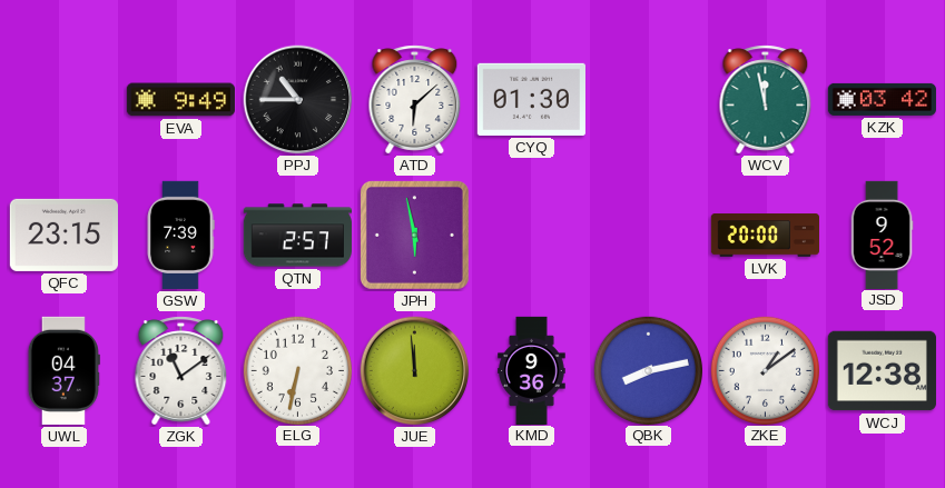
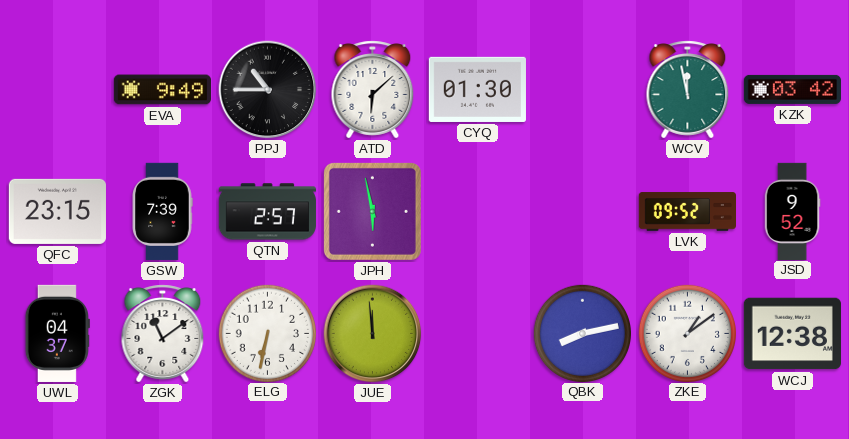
LVK: 20:00 -> 09:52 (687, 212)
KMD: 9:36 -> none (532, 370)
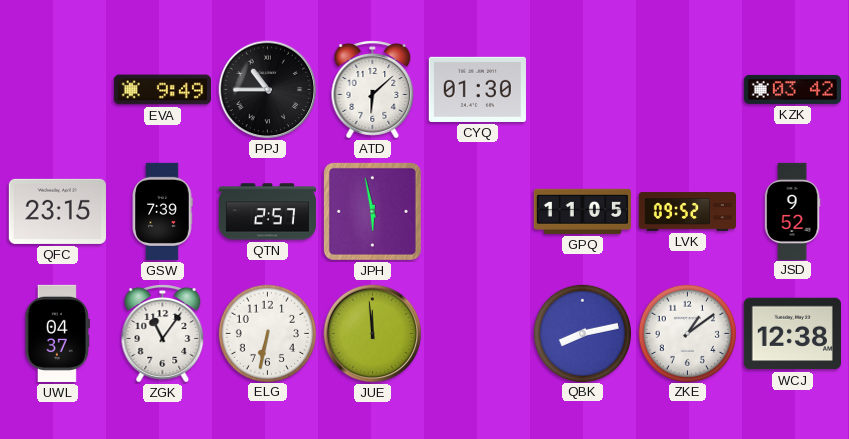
WCV: 11:58 -> none (688, 90)
GPQ: none -> 11:05 (582, 211)
ZGK: 11:09 -> 11:06 (163, 334)
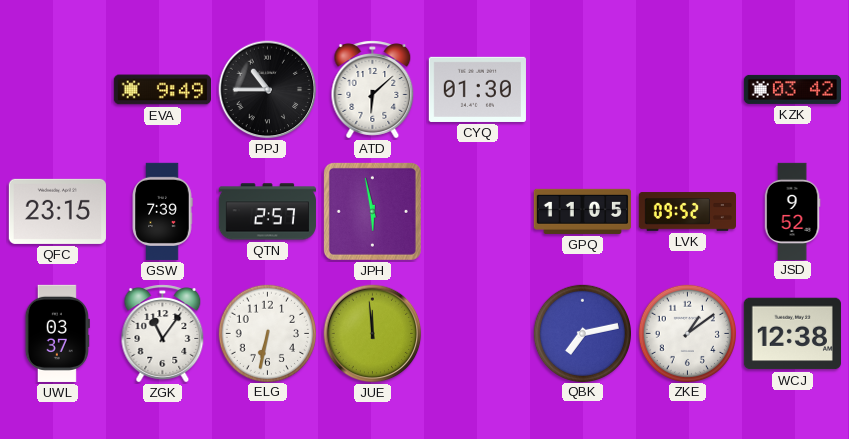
UWL: 04:37 -> 03:37 (57, 333)
QBK: 8:13 -> 7:13 (582, 333)
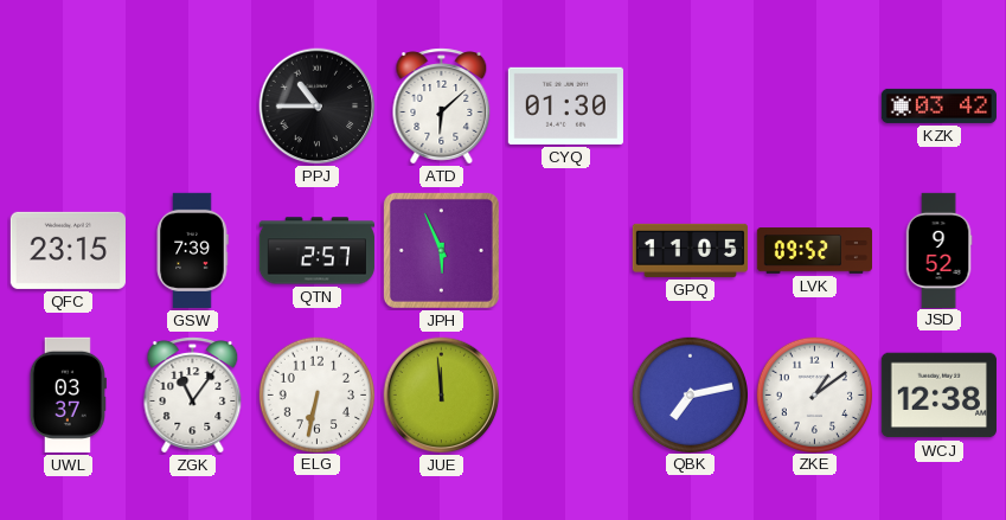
EVA: 9:49 -> none (162, 90)
JPH: 5:58 -> 5:56 (441, 250)
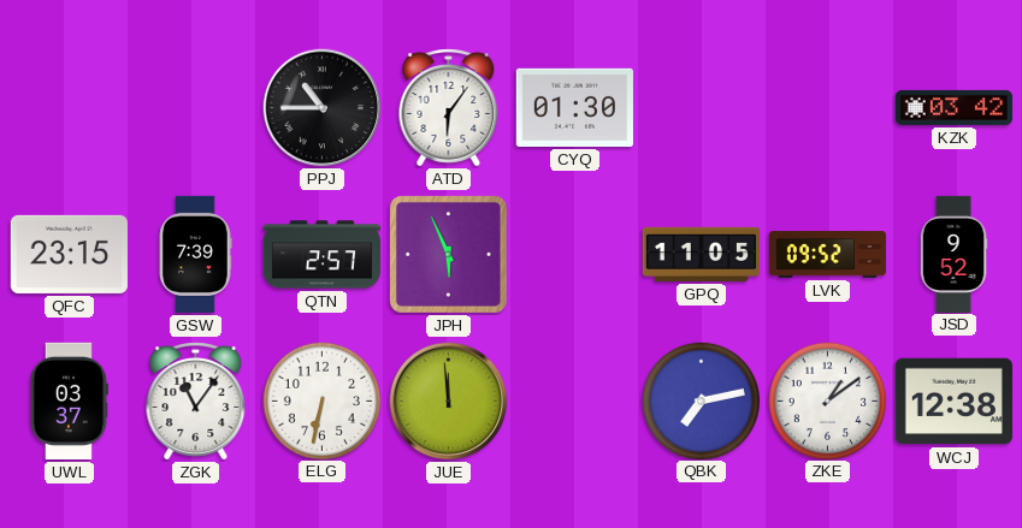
ATD: 6:08 -> 6:06 (449, 108)
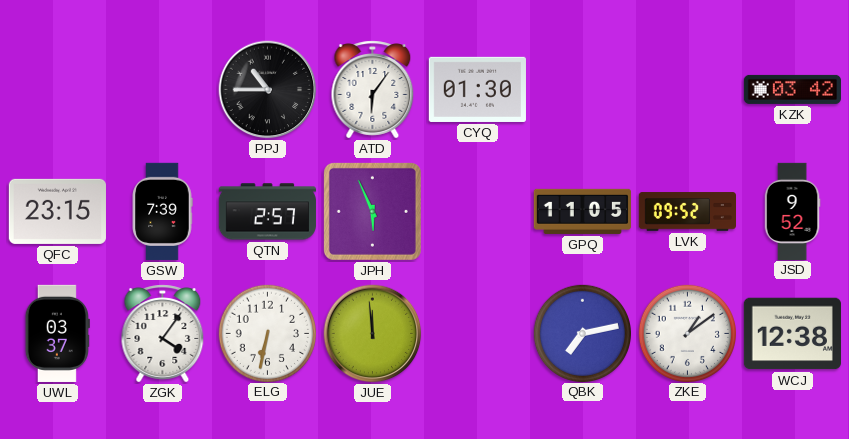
ZGK: 11:06 -> 4:06 (163, 334)
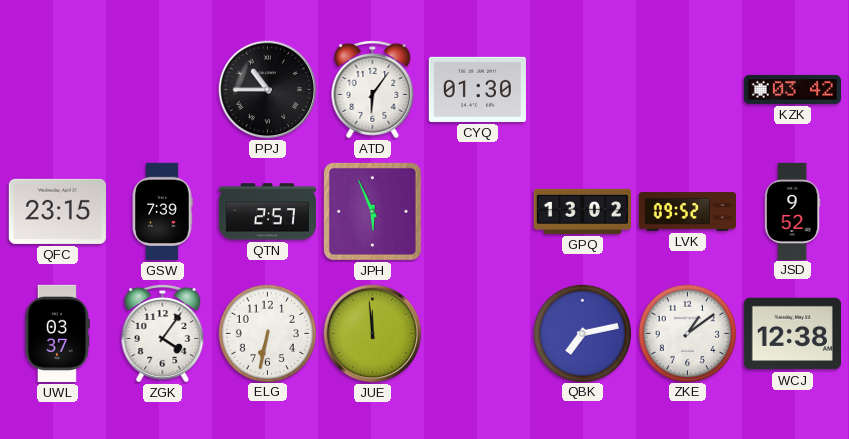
GPQ: 11:05 -> 13:02 (582, 211)
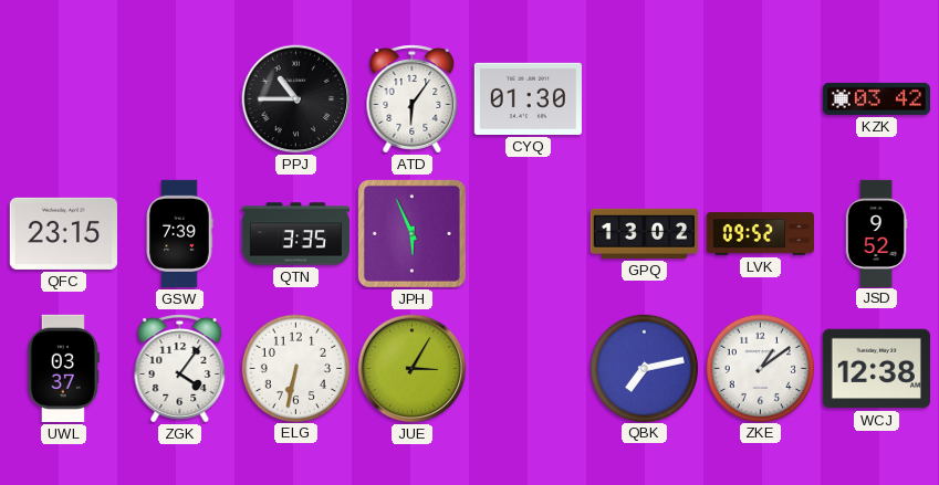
QTN: 2:57 -> 3:35 (295, 234)
JUE: 11:59 -> 3:05 (413, 369)
